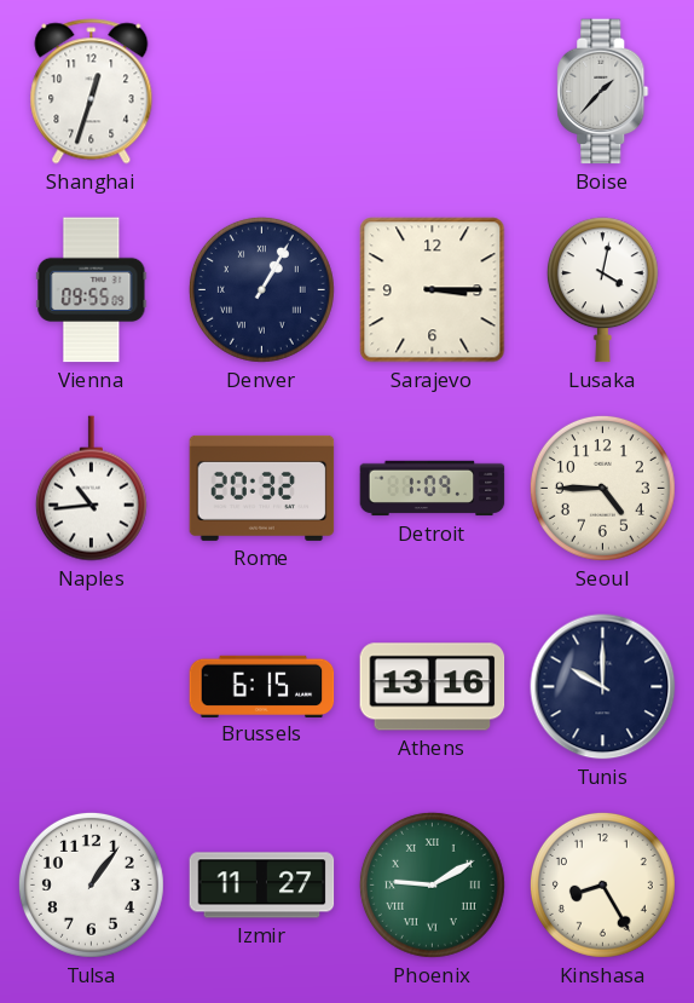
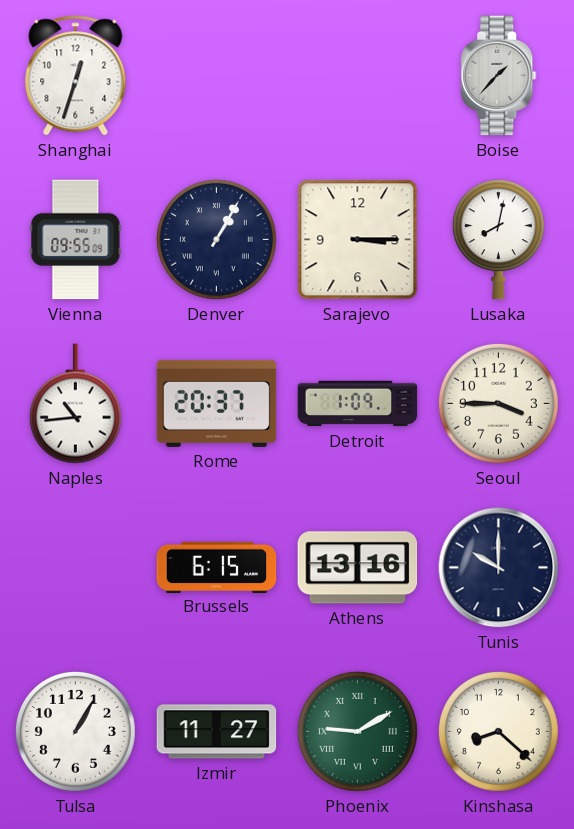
Lusaka: 4:02 -> 8:02 (498, 240)
Rome: 20:32 -> 20:37 (217, 403)
Seoul: 4:45 -> 3:45 (498, 403)
Tulsa: 1:06 -> 1:05 (75, 731)
Kinshasa: 8:25 -> 8:22 (498, 731)
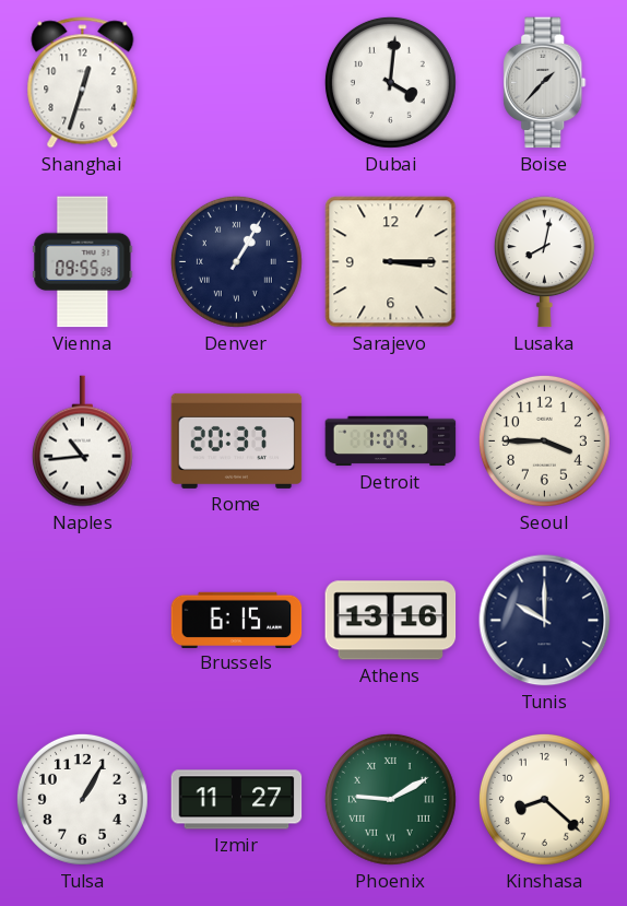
Dubai: none -> 4:01 (390, 82)
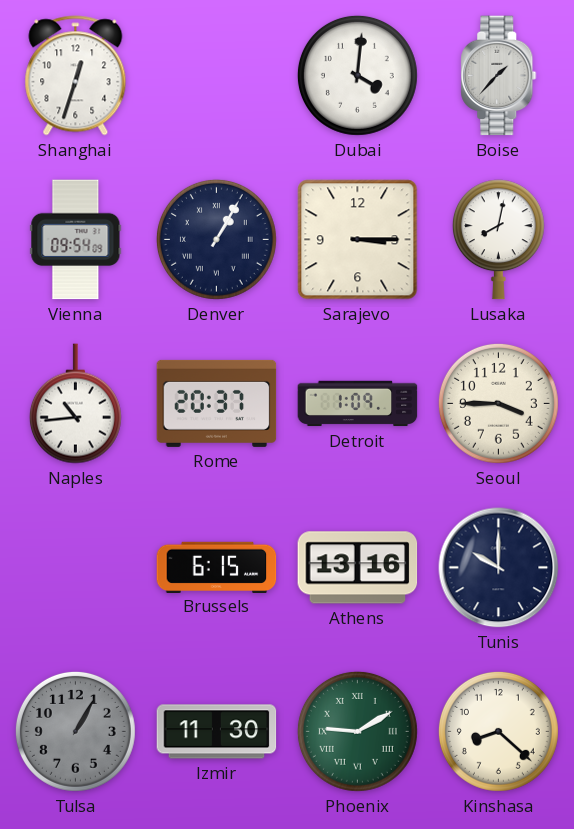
Vienna: 09:55 -> 09:54 (76, 240)
Tulsa dial: white -> grey (75, 731)
Izmir: 11:27 -> 11:30 (217, 732)
